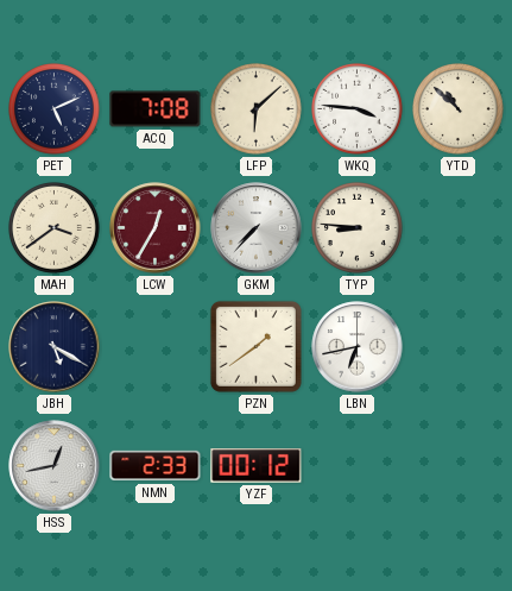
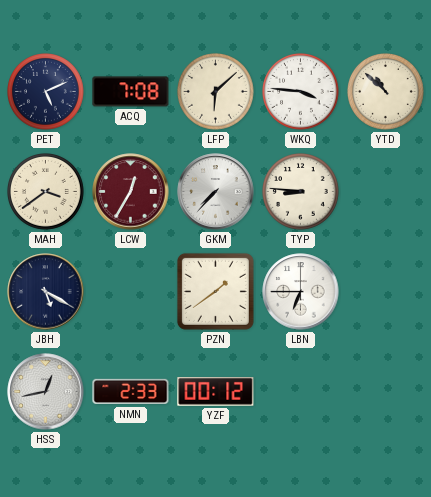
LBN: 6:43 -> 6:45 (301, 292)
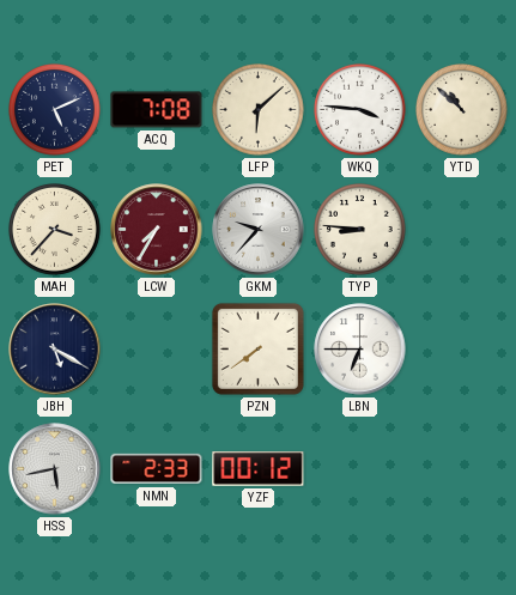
MAH: 3:39 -> 3:37 (55, 230)
LCW: 12:35 -> 7:35 (157, 230)
GKM: 7:37 -> 9:37 (259, 230)
PZN: 1:39 -> 7:39 (257, 348)
HSS: 12:43 -> 5:43 (55, 469)
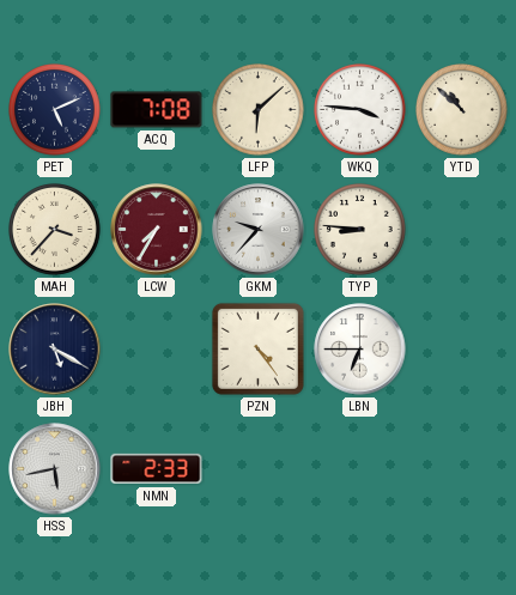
PZN: 7:39 -> 4:24 (257, 348)
YZF: 00:12 -> none (259, 469)
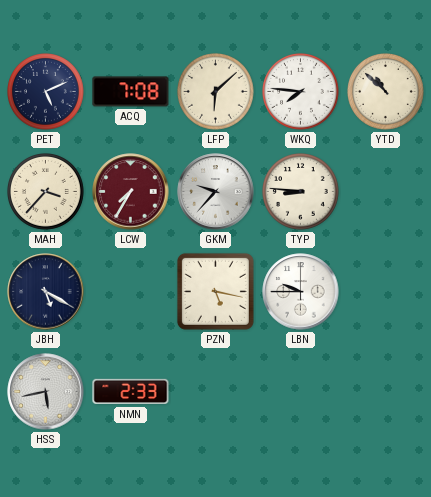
WKQ: 3:46 -> 7:46 (301, 92)
PZN: 4:24 -> 5:17 (215, 291)
LBN: 6:45 -> 9:45 (301, 292)
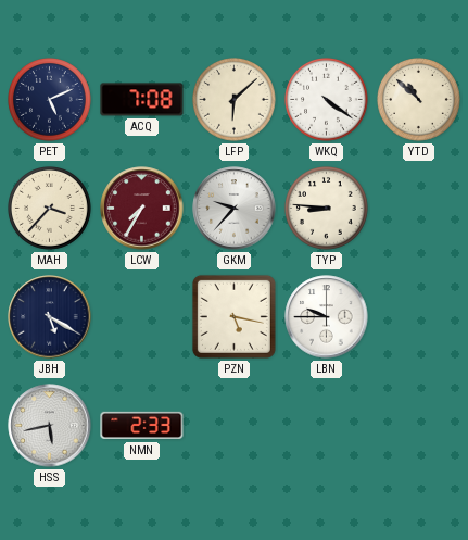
WKQ: 7:46 -> 4:21 (327, 100)
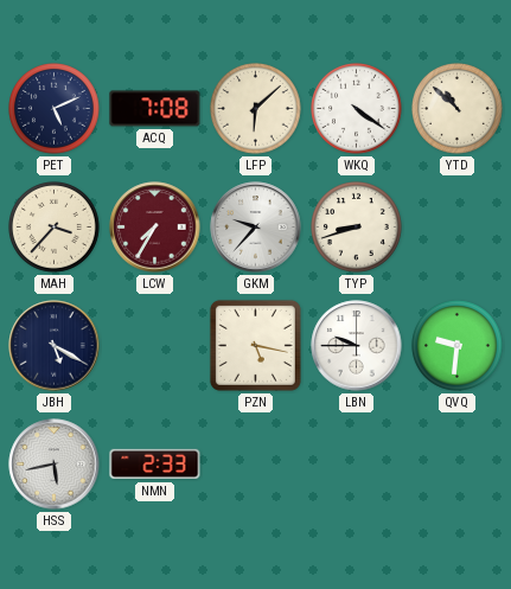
TYP: 8:46 -> 8:42 (357, 228)
QVQ: none -> 9:31 (458, 346)
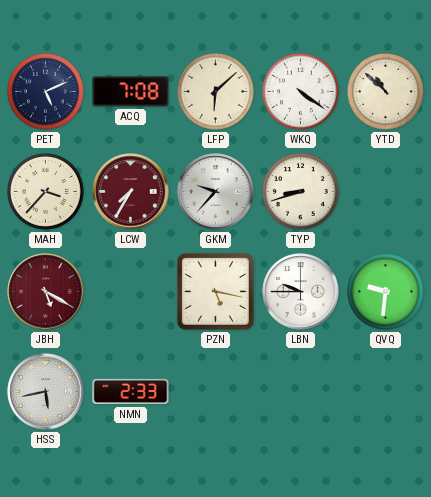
JBH dial: navy -> burgundy (46, 292)
